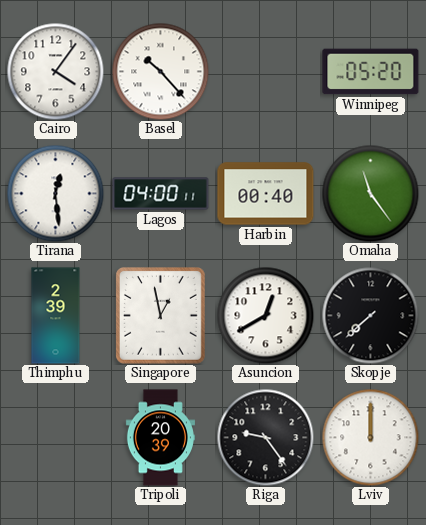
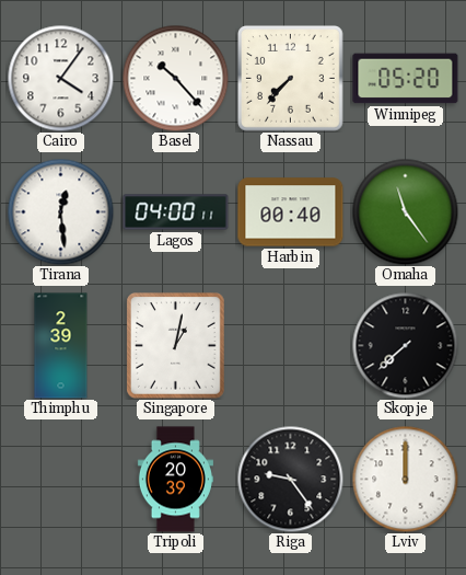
Nassau: none -> 7:37 (291, 79)
Singapore: 12:58 -> 1:02 (175, 346)
Asuncion: 12:40 -> none (265, 315)
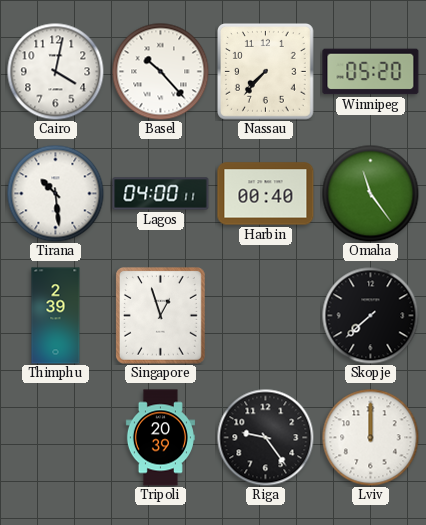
Cairo: 4:06 -> 4:02 (55, 71)
Tirana: 12:29 -> 10:29 (55, 193)
Singapore: 1:02 -> 12:57 (160, 316)
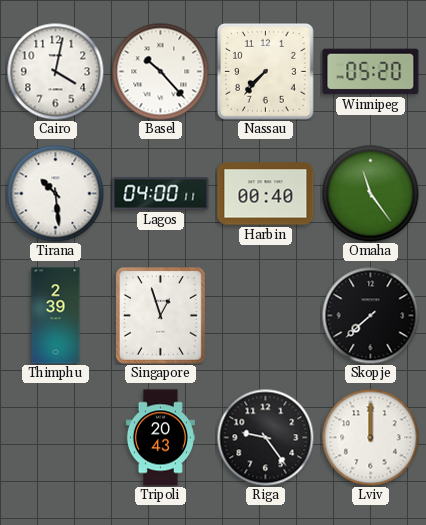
Tripoli: 20:39 -> 20:43 (160, 438)
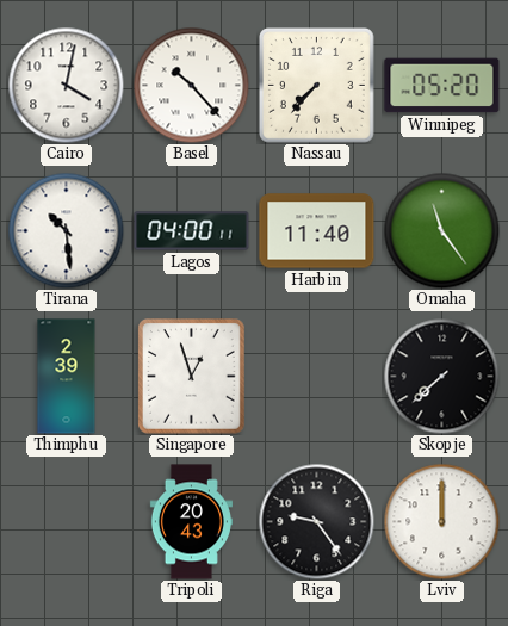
Harbin: 00:40 -> 11:40 (317, 231)
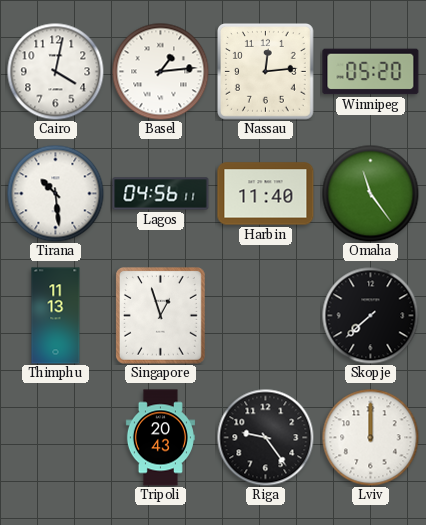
Basel: 10:23 -> 1:14 (160, 71)
Nassau: 7:37 -> 12:14 (266, 72)
Lagos: 04:00 -> 04:56 (161, 194)
Thimphu: 2:39 -> 11:13 (56, 316)
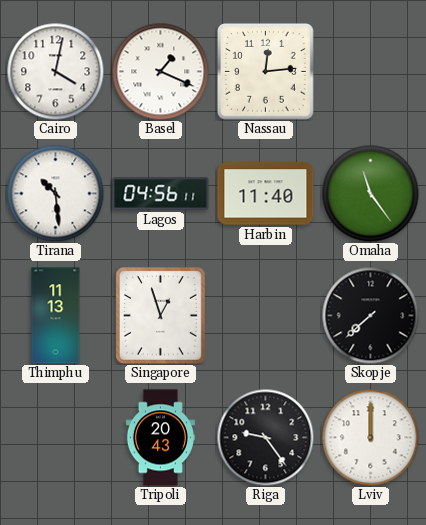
Basel: 1:14 -> 1:19 (160, 71)
Winnipeg: 05:20 -> none (371, 72)
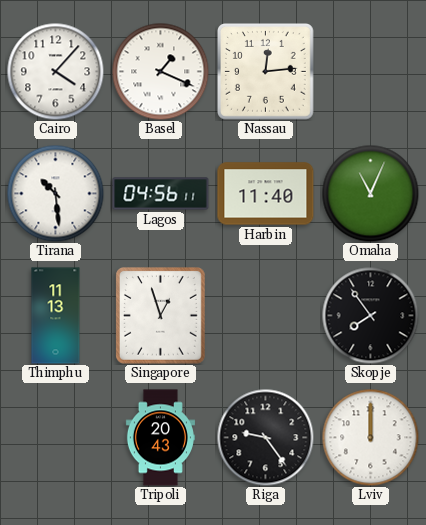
Cairo: 4:02 -> 4:07 (55, 71)
Omaha: 11:24 -> 11:04 (370, 193)
Skopje: 7:38 -> 7:54 (370, 315)
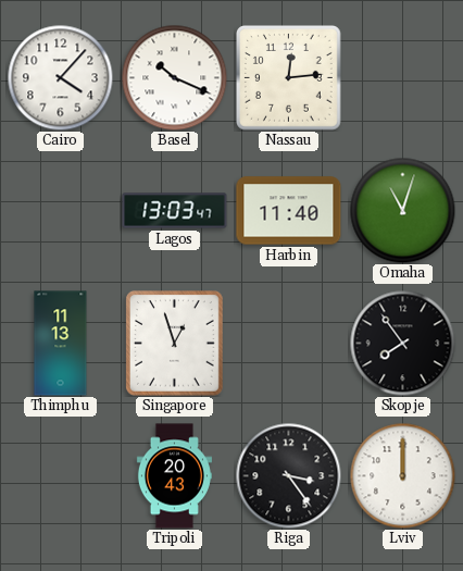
Basel: 1:19 -> 10:19 (174, 77)
Tirana: 10:29 -> none (55, 193)
Lagos: 04:56 -> 13:03 (175, 211)
Omaha: 11:04 -> 11:03 (402, 210)
Riga: 9:24 -> 3:24 (288, 475)
